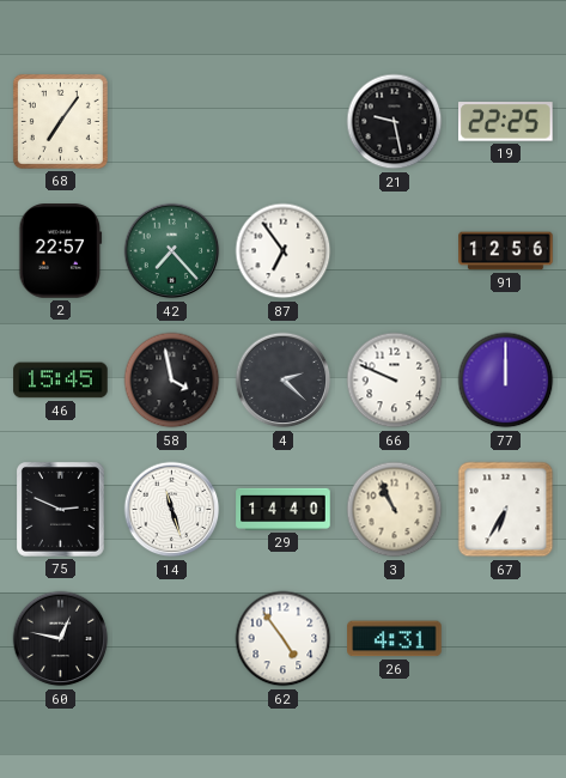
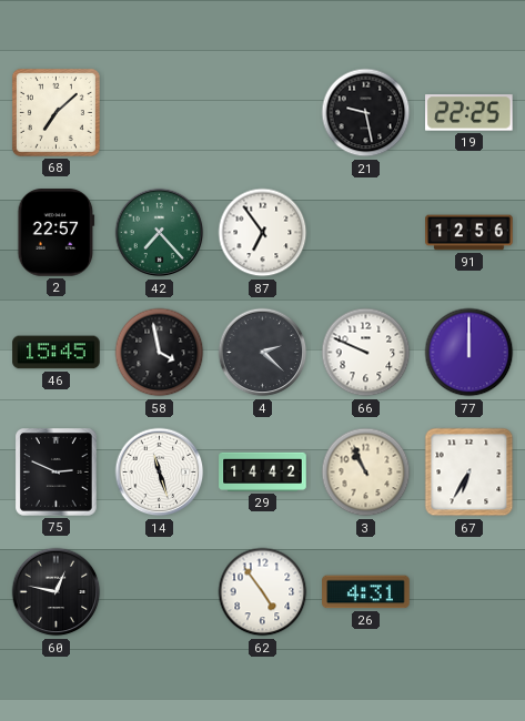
68: 7:06 -> 7:08 (55, 112)
29: 14:40 -> 14:42 (263, 471)
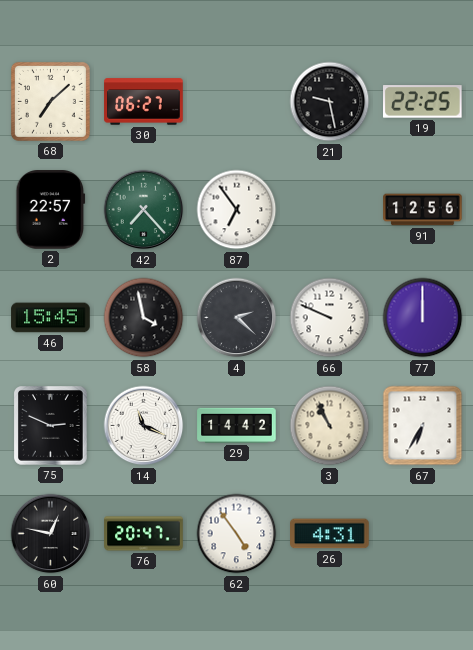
30: none -> 06:27 (144, 102)
14: 11:27 -> 11:19 (144, 426)
76: none -> 20:47 (144, 534)
